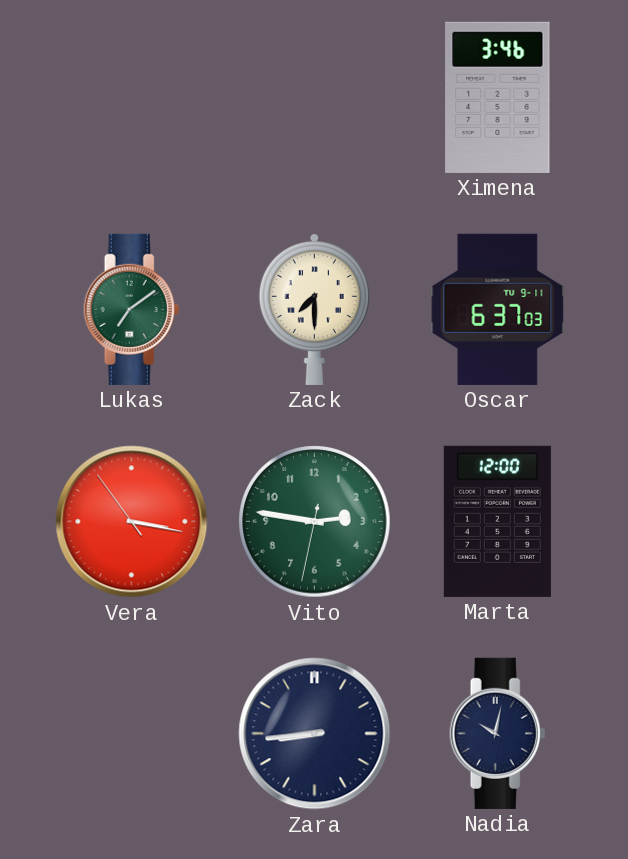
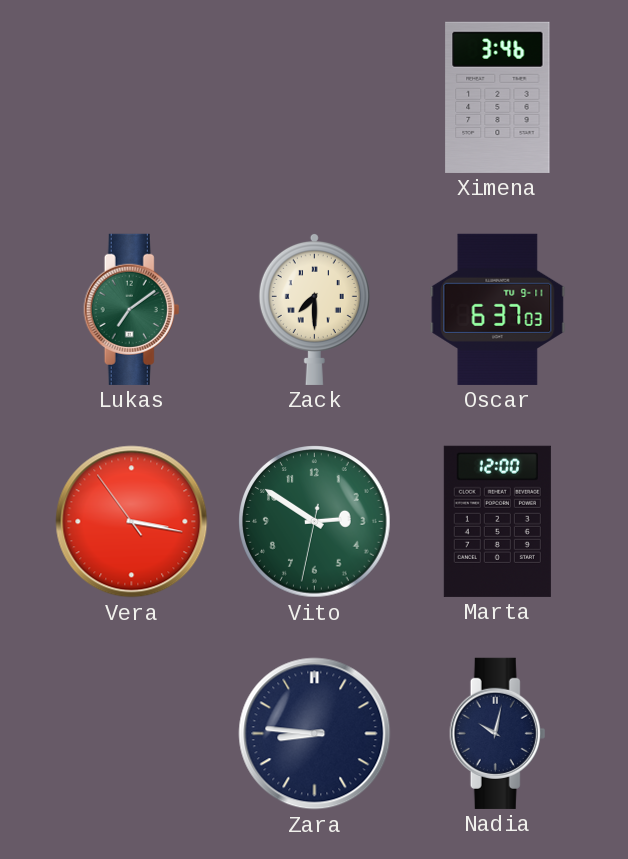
Vito: 2:46 -> 2:50 (315, 522)
Zara: 8:44 -> 8:46 (315, 734)
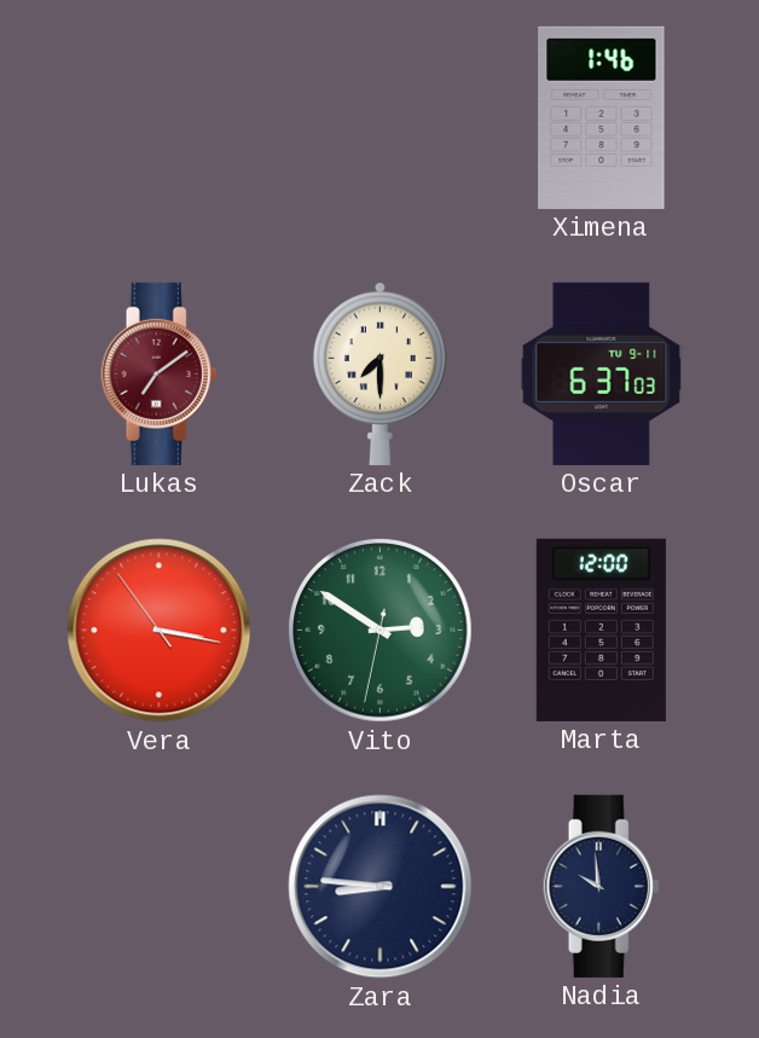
Ximena: 3:46 -> 1:46 (602, 117)
Lukas dial: green -> burgundy (160, 373)
Nadia: 10:02 -> 9:59 (602, 886)
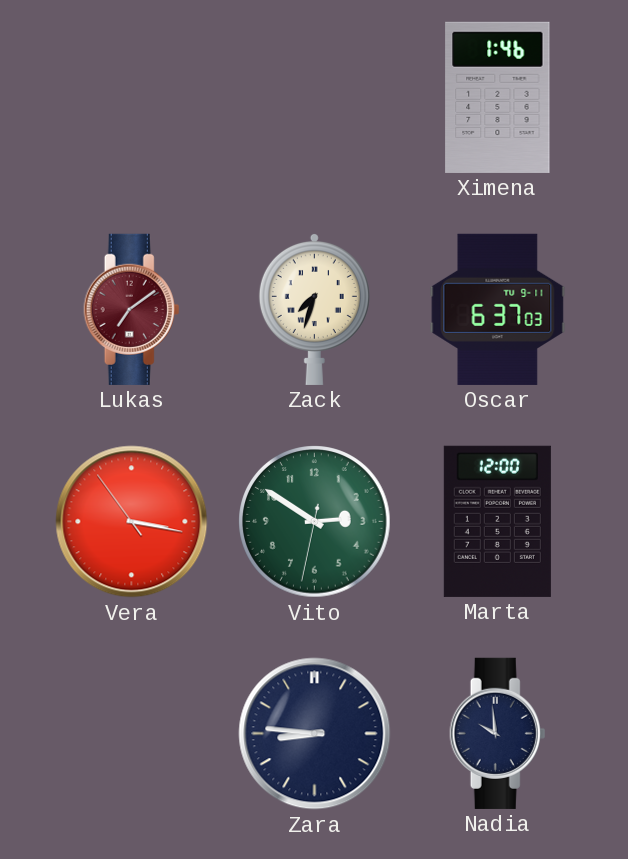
Zack: 7:30 -> 7:33 (314, 309)
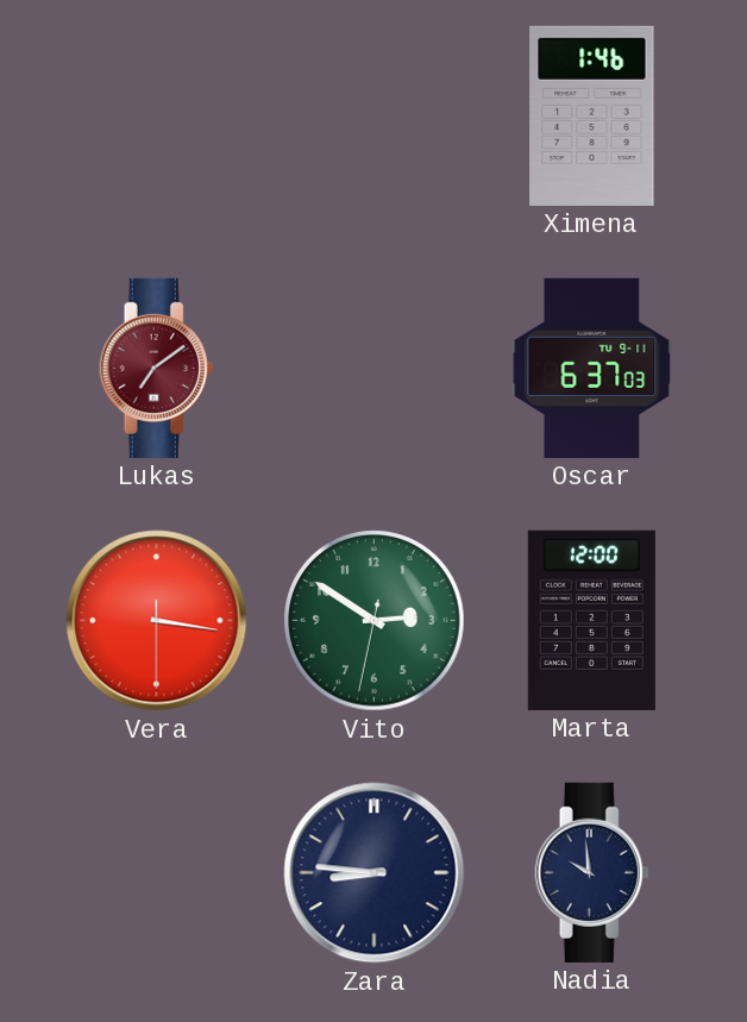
Zack: 7:33 -> none (314, 309)
Vera: 3:16:54 -> 3:16:30 (157, 621)
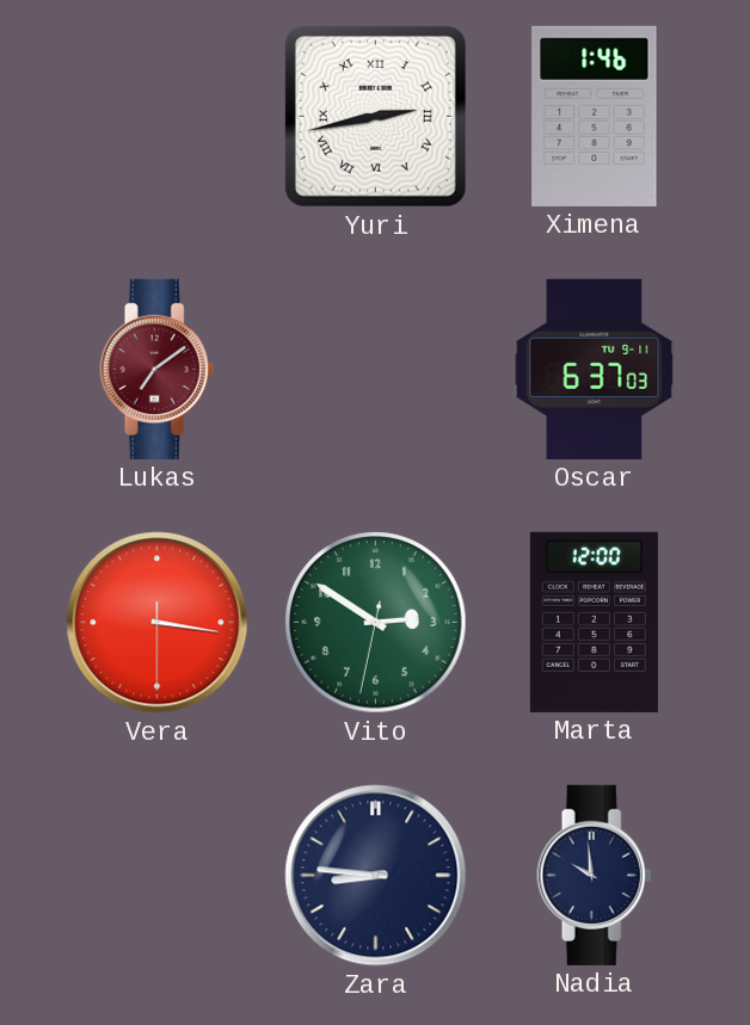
Yuri: none -> 2:43 (375, 116)
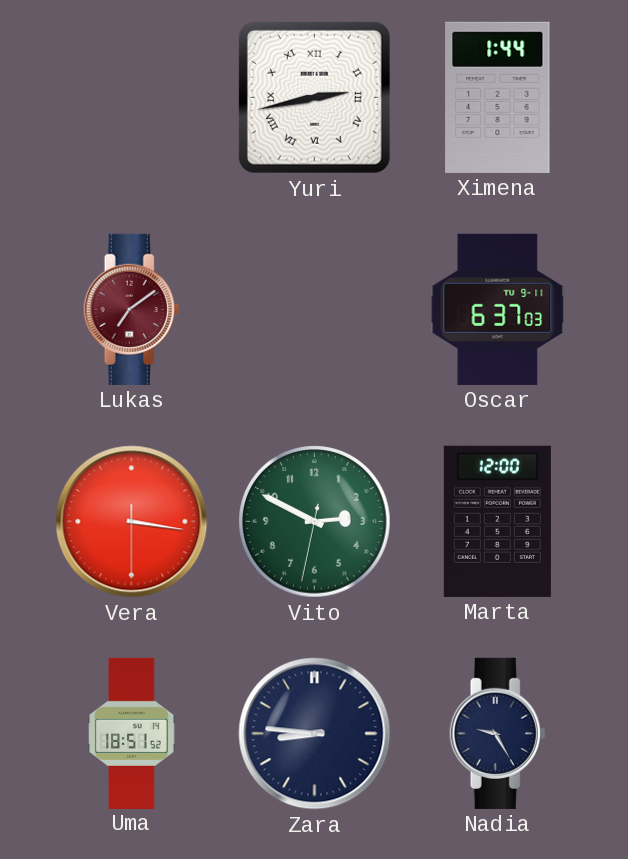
Ximena: 1:46 -> 1:44 (498, 97)
Vito: 2:50 -> 2:49 (315, 522)
Uma: none -> 18:51 (132, 733)
Nadia: 9:59 -> 9:25 (498, 733)
